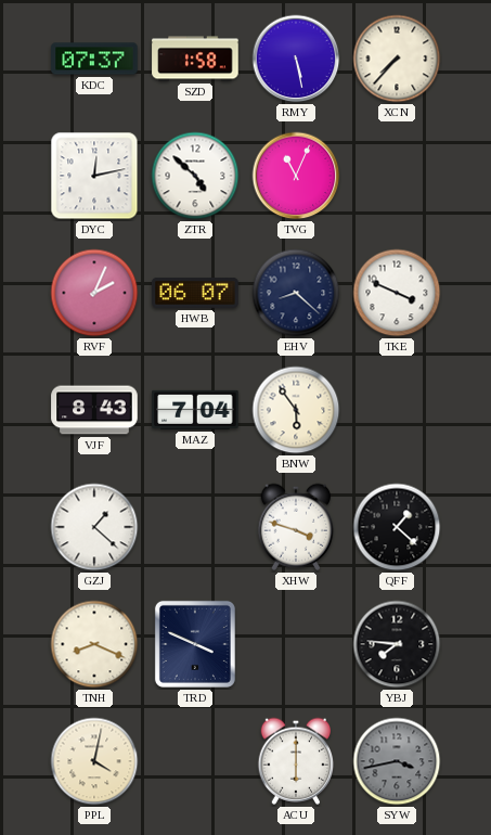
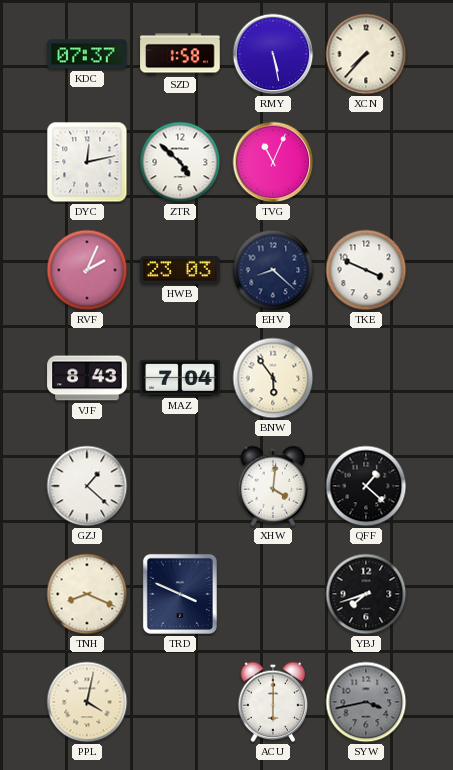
HWB: 06:07 -> 23:03 (180, 270)
XHW: 3:48 -> 4:01 (273, 486)
YBJ: 7:46 -> 7:42 (366, 594)
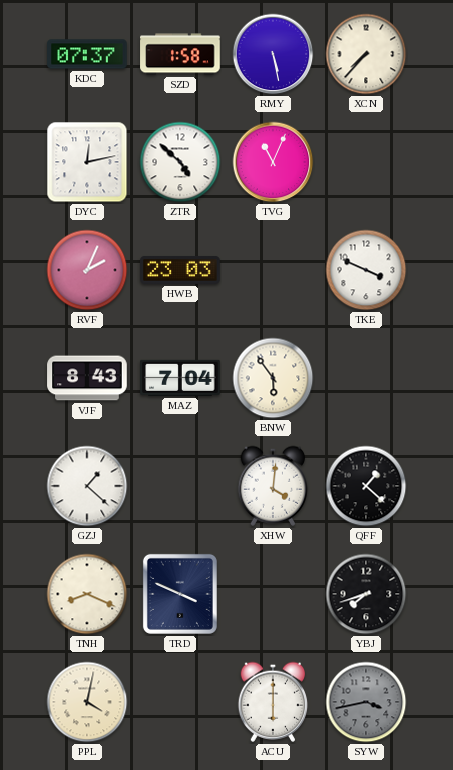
EHV: 8:22 -> none (273, 270)
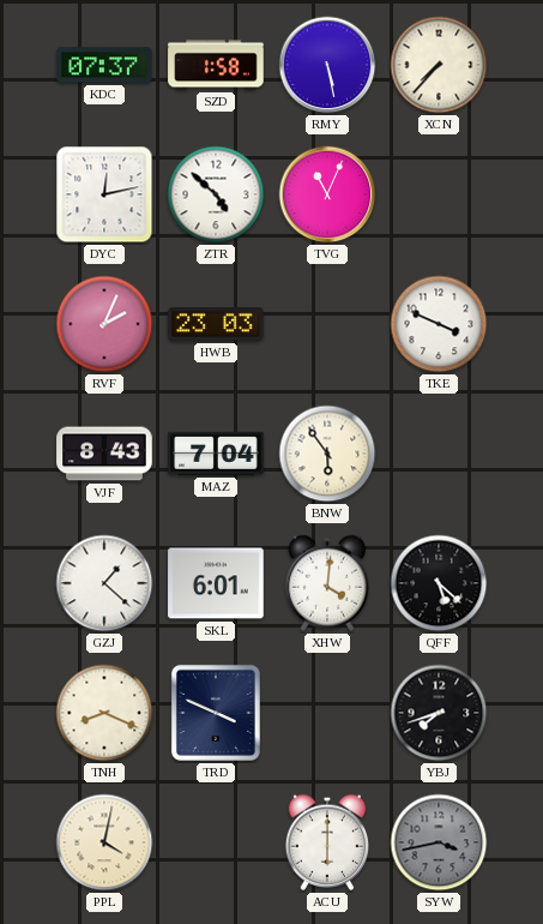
SKL: none -> 6:01 (216, 583)
QFF: 1:22 -> 5:22 (439, 583)
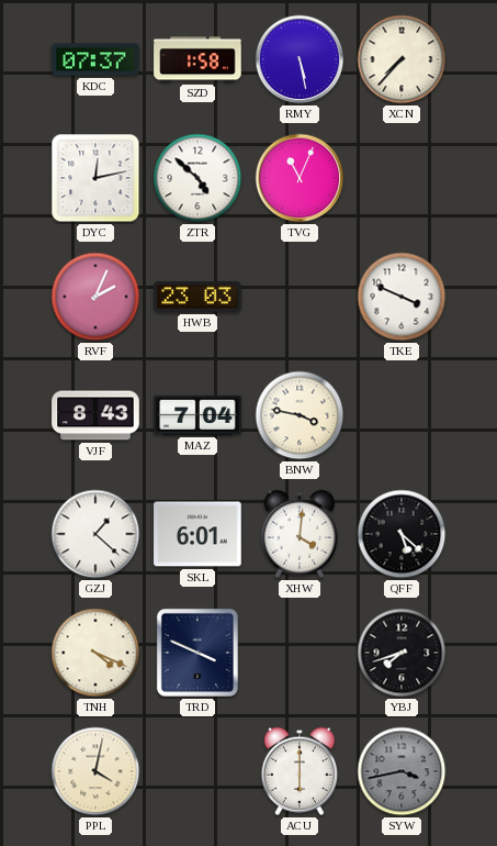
BNW: 5:54 -> 3:47 (300, 415)
TNH: 8:19 -> 4:19 (95, 653)
